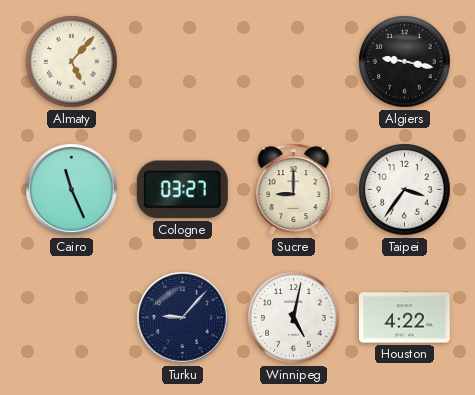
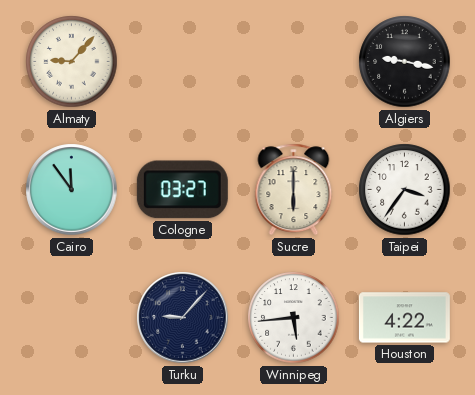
Almaty: 5:07 -> 9:07 (72, 62)
Cairo: 11:26 -> 11:54 (72, 190)
Sucre: 9:00 -> 6:00 (294, 190)
Winnipeg: 5:02 -> 5:44 (294, 318)
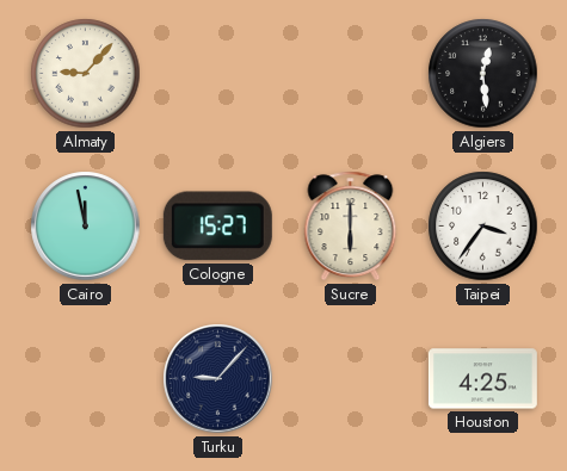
Algiers: 9:17 -> 12:29 (483, 74)
Cairo: 11:54 -> 11:58 (86, 227)
Cologne: 03:27 -> 15:27 (217, 227)
Winnipeg: 5:44 -> none (294, 318)
Houston: 4:22 -> 4:25 (482, 379)
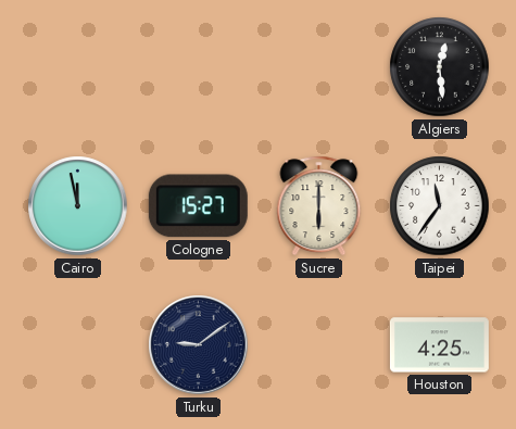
Almaty: 9:07 -> none (86, 74)
Taipei: 3:36 -> 11:36 (440, 206)
Turku: 9:07 -> 9:09 (199, 345)
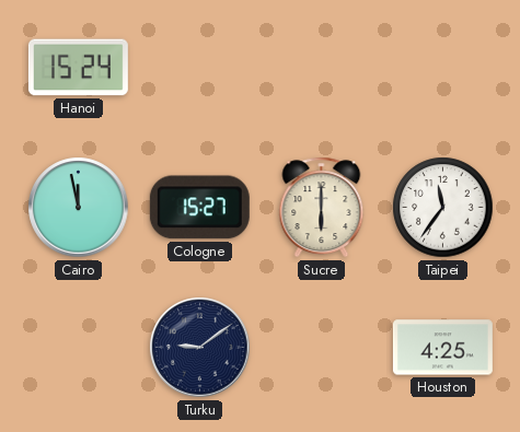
Hanoi: none -> 15:24 (78, 68)
Algiers: 12:29 -> none (440, 67)
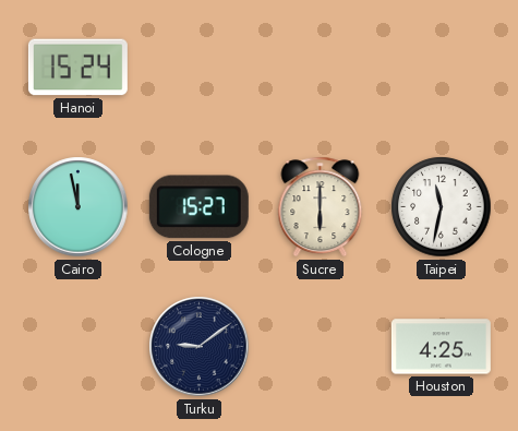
Taipei: 11:36 -> 11:32 (442, 207)
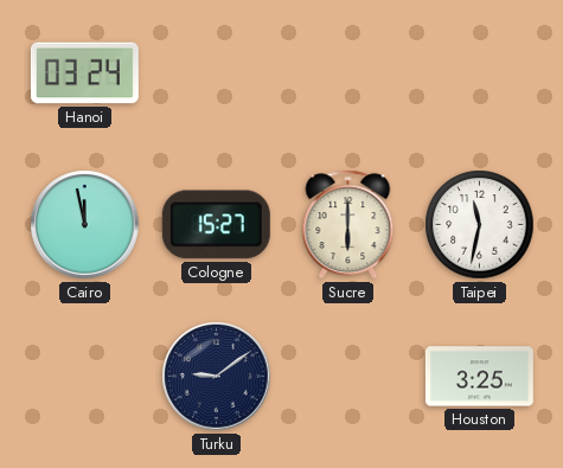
Hanoi: 15:24 -> 03:24 (84, 73)
Houston: 4:25 -> 3:25 (479, 377)
